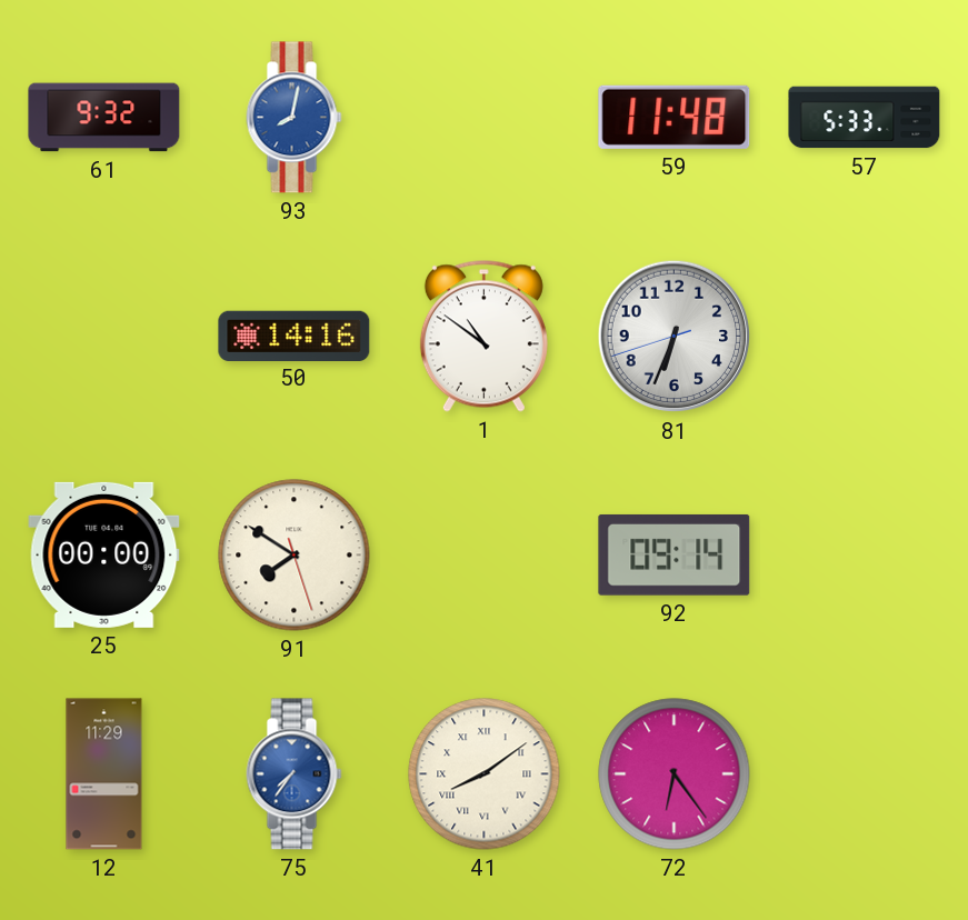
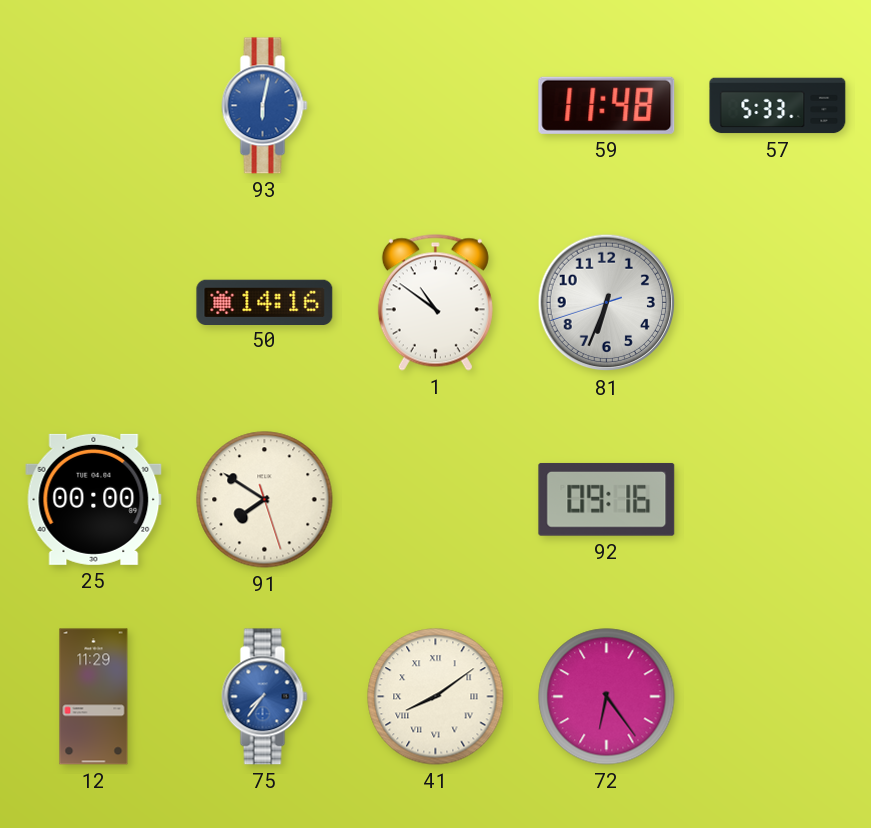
61: 9:32 -> none (104, 118)
93: 8:02 -> 6:02 (265, 106)
92: 09:14 -> 09:16 (607, 499)
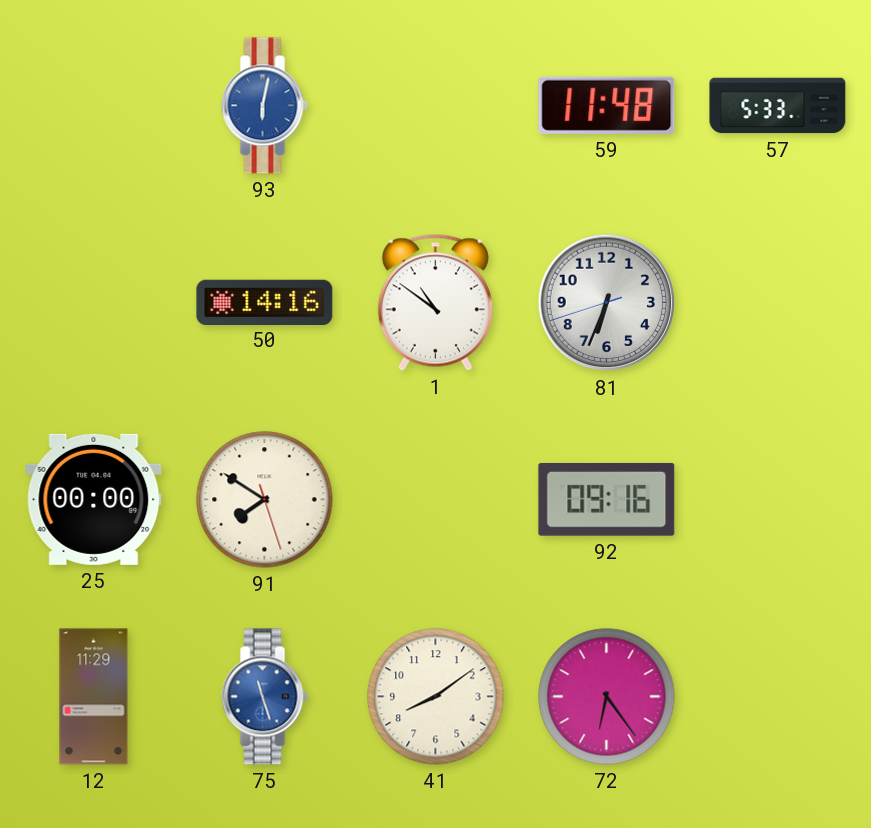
75: 7:36 -> 11:27 (265, 697)
41 numerals: Roman -> Arabic (436, 697)
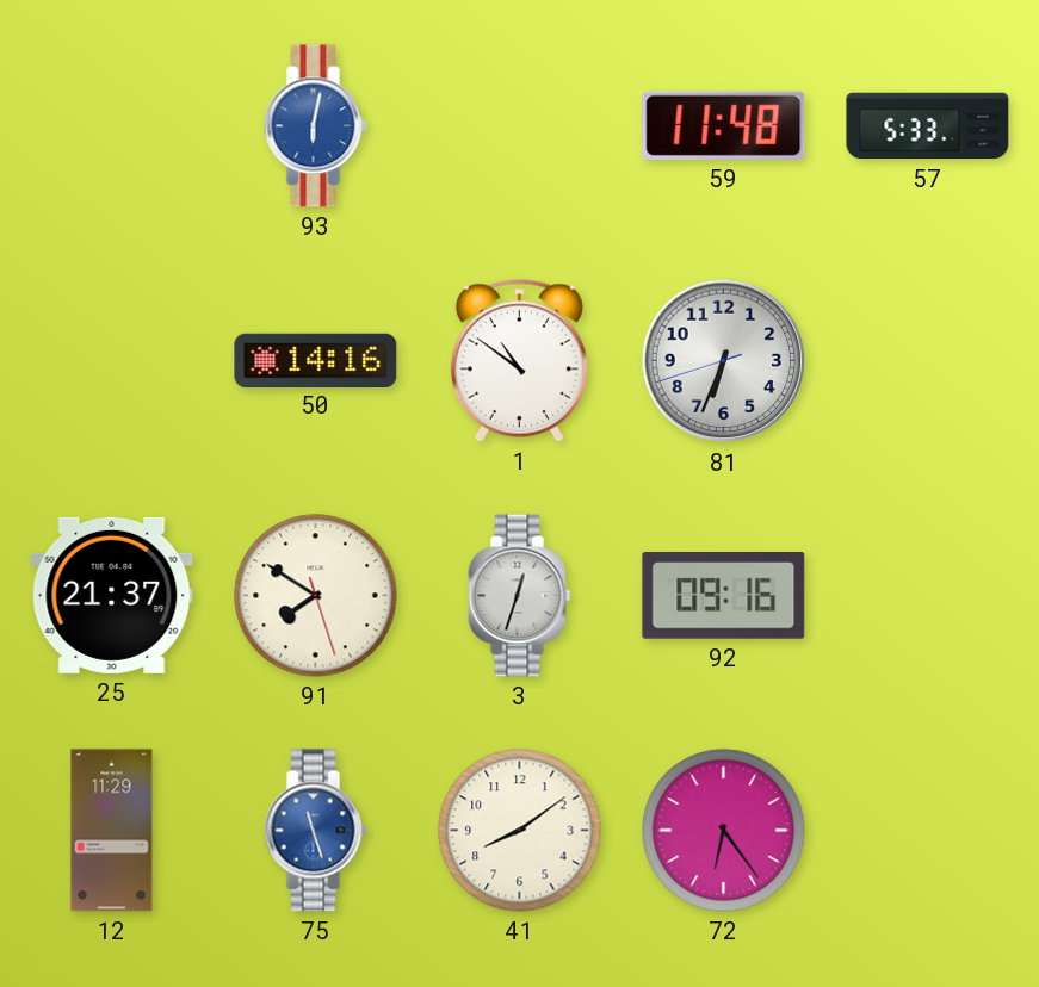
25: 00:00 -> 21:37 (112, 595)
3: none -> 12:33 (520, 596)
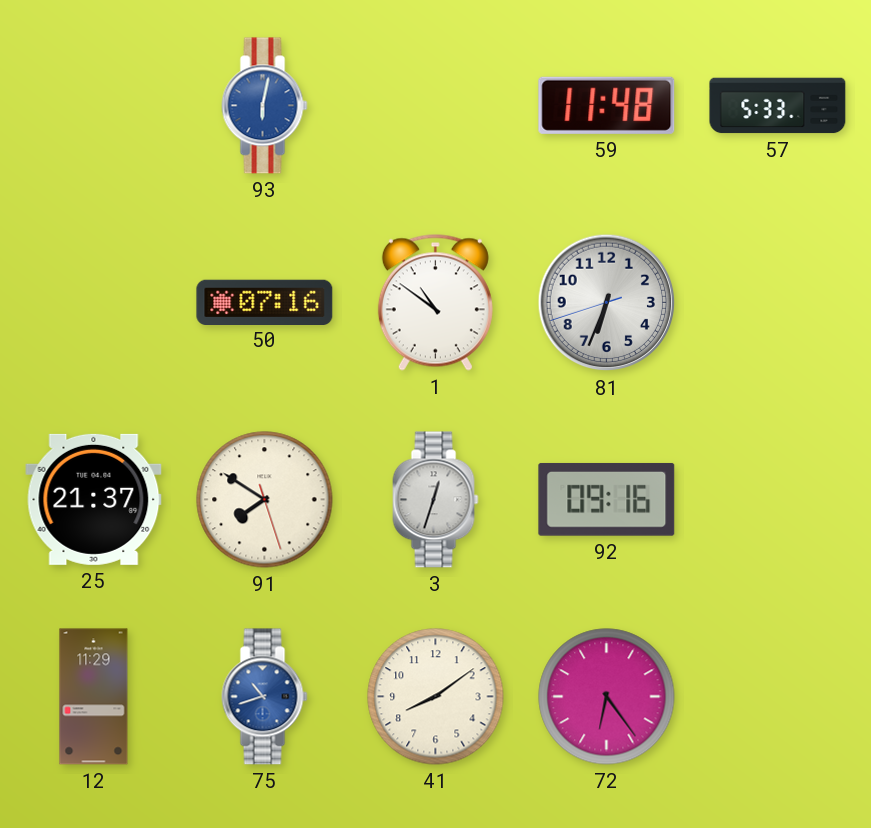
50: 14:16 -> 07:16 (265, 302)
75: 11:27 -> 10:42 (265, 697)
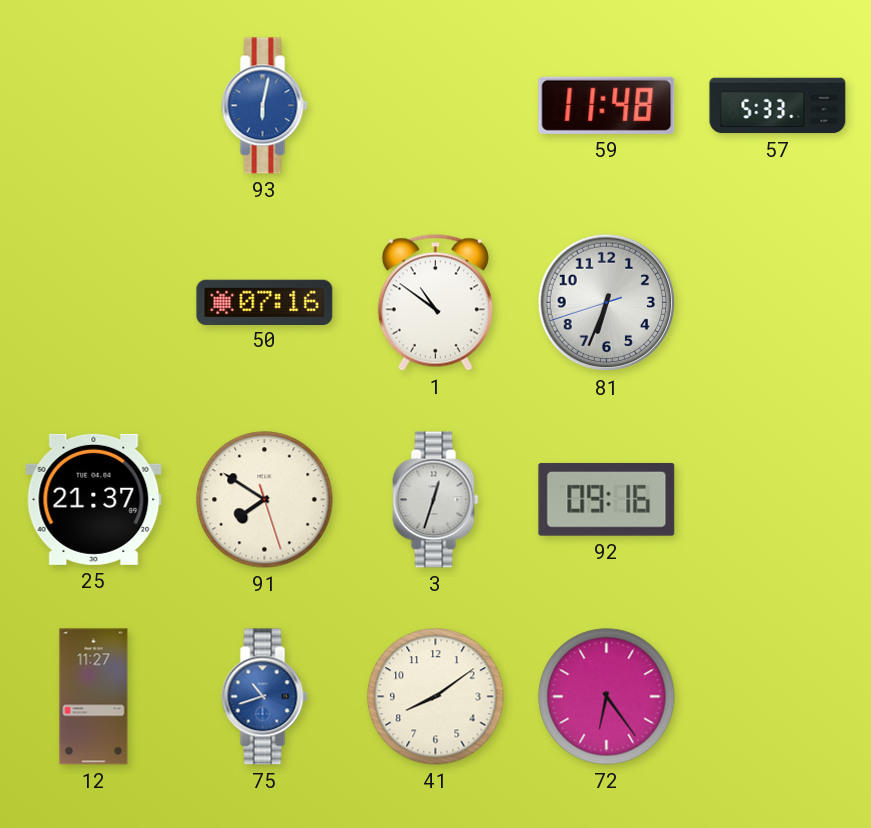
12: 11:29 -> 11:27 (94, 697)
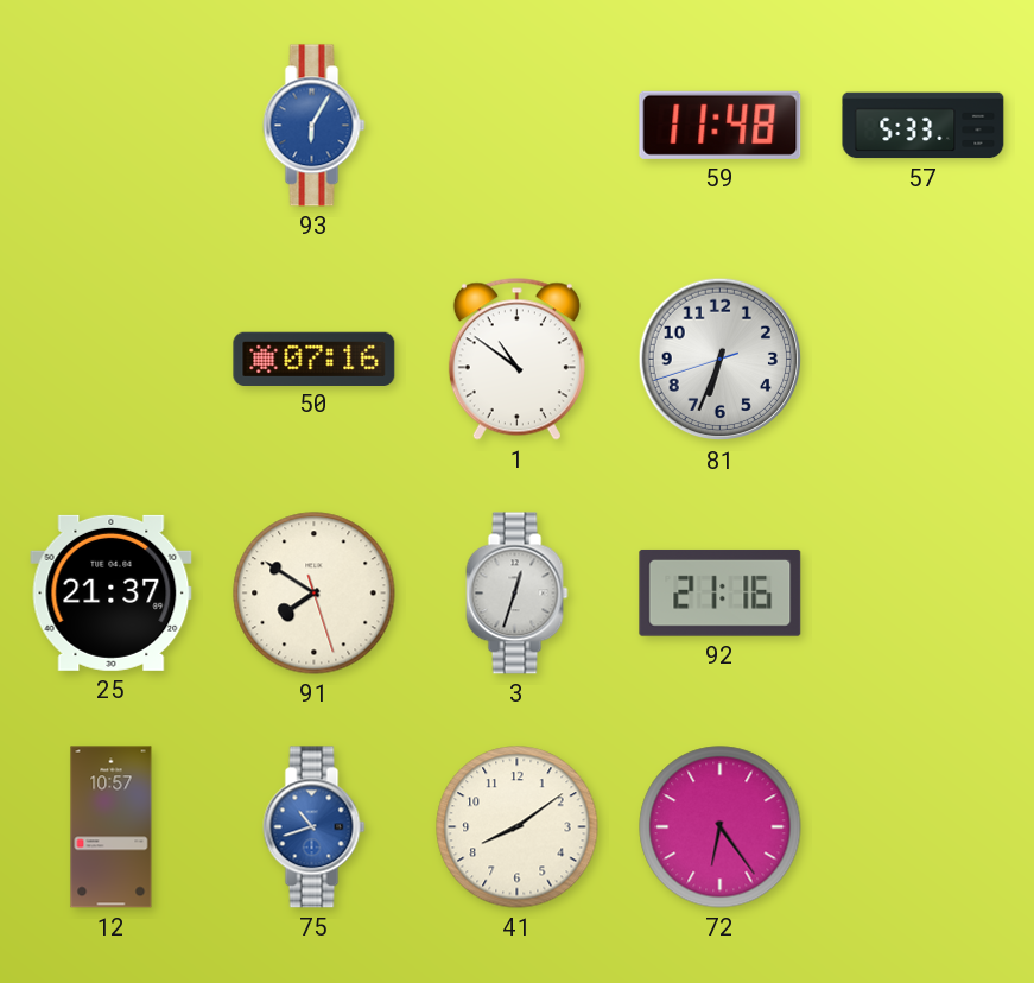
93: 6:02 -> 6:05 (315, 126)
92: 09:16 -> 21:16 (721, 592)
12: 11:27 -> 10:57 (112, 827)
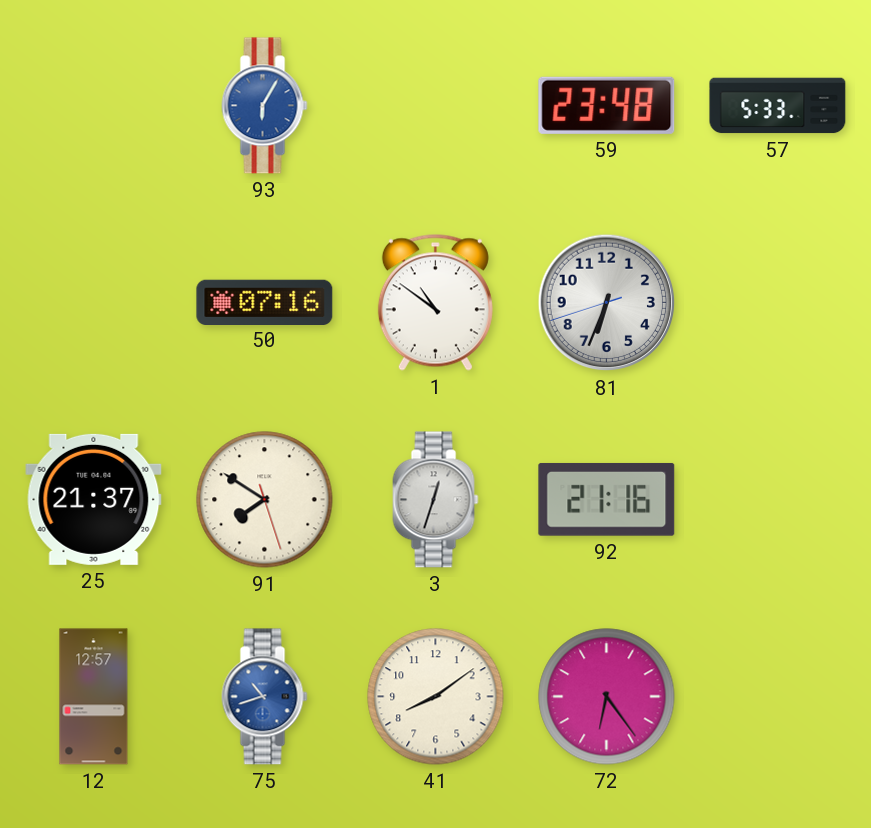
59: 11:48 -> 23:48 (607, 105)
12: 10:57 -> 12:57 (94, 697)
